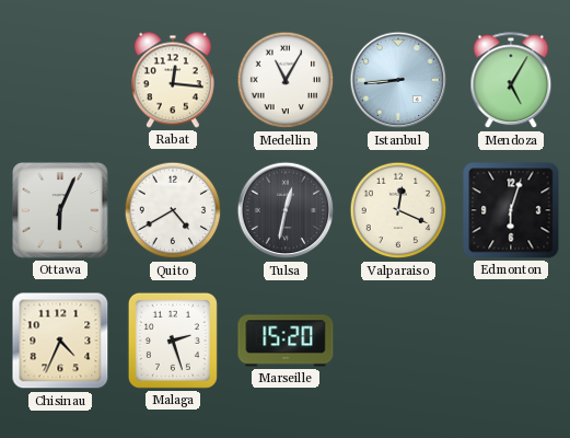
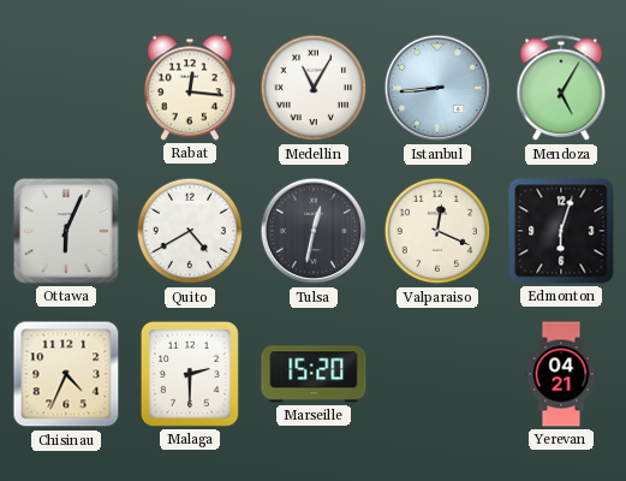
Malaga: 2:27 -> 2:30 (190, 374)
Yerevan: none -> 04:21 (561, 374)
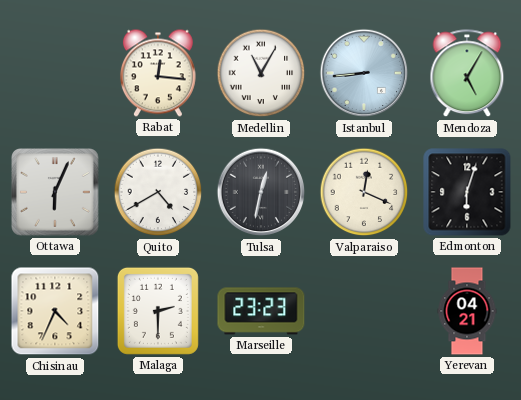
Marseille: 15:20 -> 23:23 (261, 311)
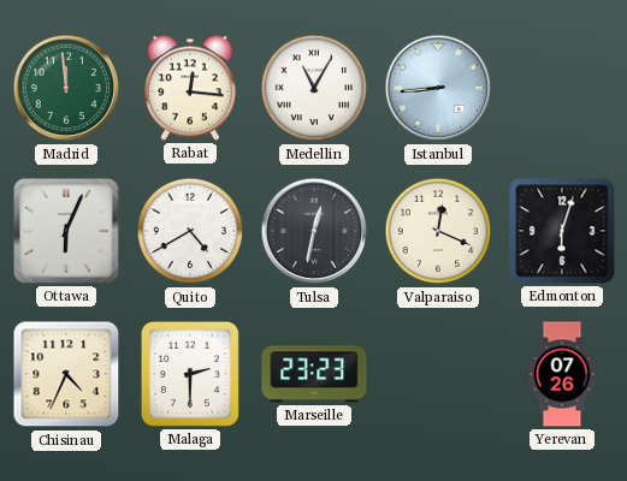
Madrid: none -> 11:59 (66, 88)
Mendoza: 5:05 -> none (467, 74)
Yerevan: 04:21 -> 07:26 (562, 374)
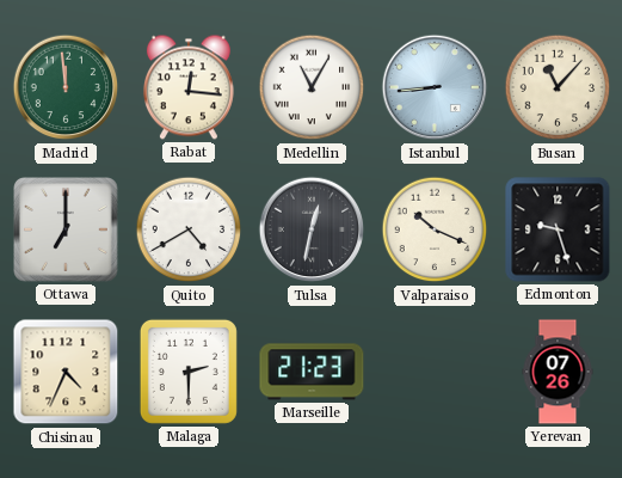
Busan: none -> 11:07 (558, 87)
Ottawa: 6:04 -> 7:00 (67, 231)
Valparaiso: 12:19 -> 10:19 (435, 229)
Edmonton: 6:03 -> 9:27 (558, 229)
Marseille: 23:23 -> 21:23 (312, 372)
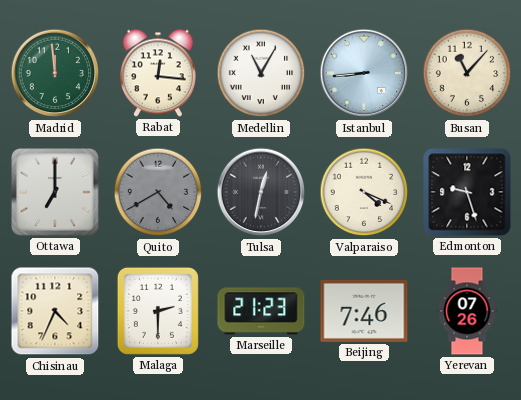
Quito dial: white -> grey (158, 192)
Valparaiso: 10:19 -> 4:19 (364, 192)
Beijing: none -> 7:46 (364, 311)
